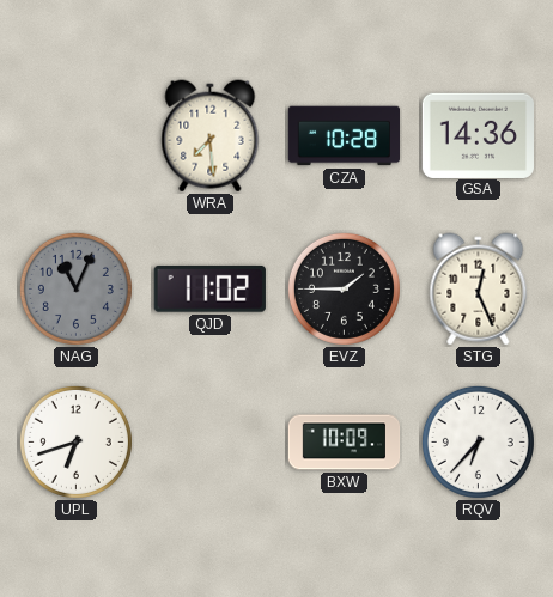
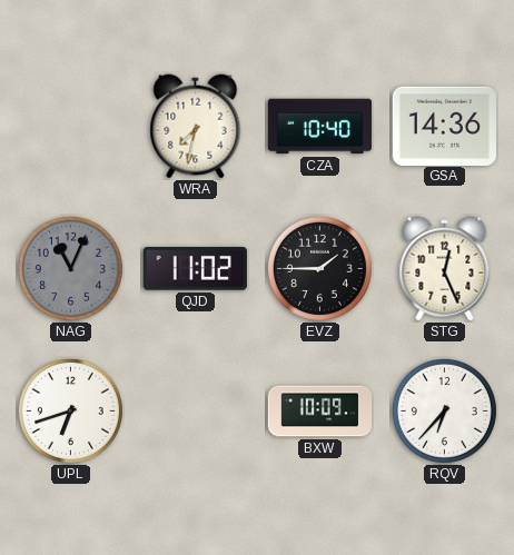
WRA: 7:29 -> 7:32 (196, 127)
CZA: 10:28 -> 10:40 (320, 127)
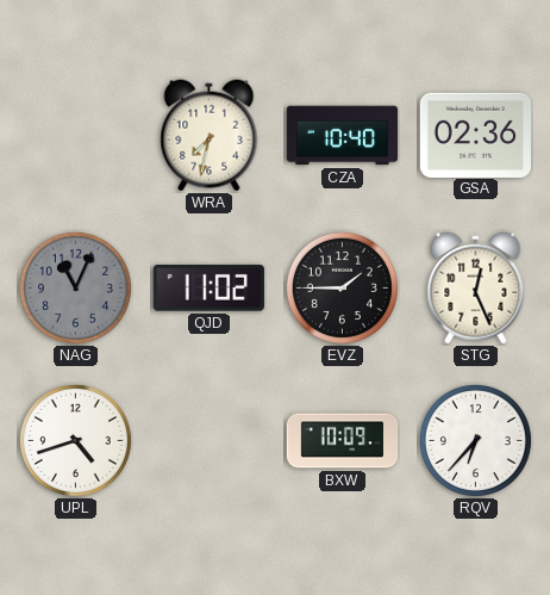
GSA: 14:36 -> 02:36 (475, 135)
UPL: 6:42 -> 4:42 (75, 440)
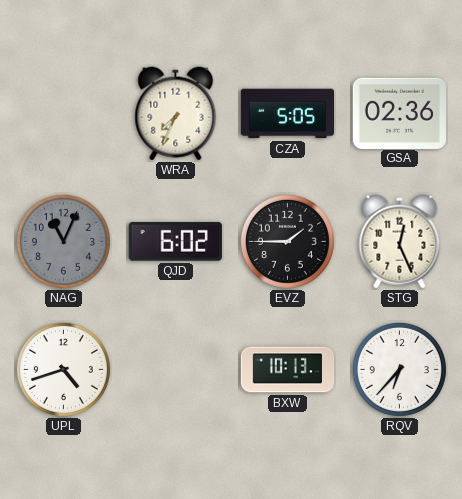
WRA: 7:32 -> 7:34 (176, 114)
CZA: 10:40 -> 5:05 (288, 114)
QJD: 11:02 -> 6:02 (175, 241)
BXW: 10:09 -> 10:13 (288, 370)
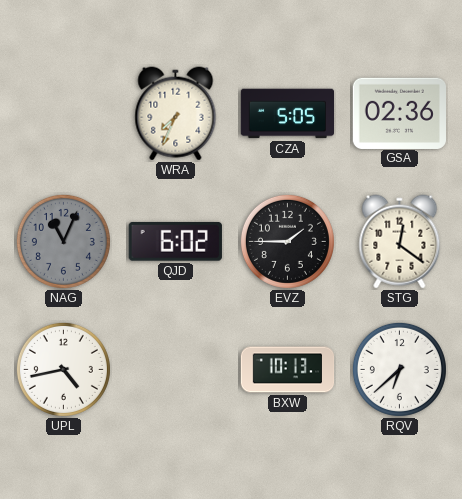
STG: 12:26 -> 12:21 (400, 242)
UPL: 4:42 -> 4:43 (63, 369)
RQV: 6:37 -> 6:38 (399, 369)
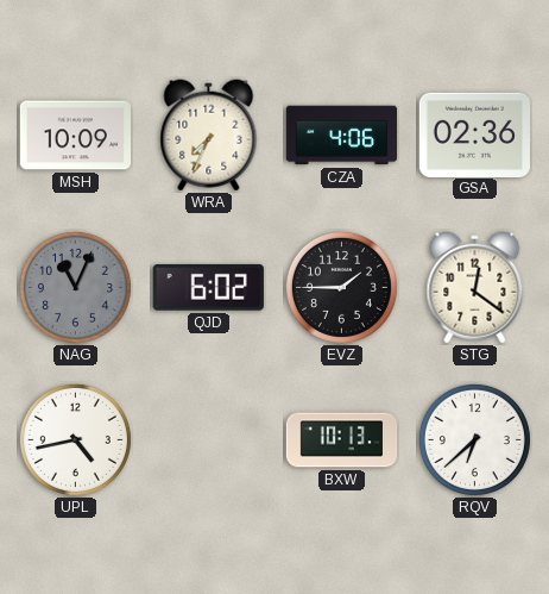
MSH: none -> 10:09 (75, 136)
CZA: 5:05 -> 4:06 (342, 136)
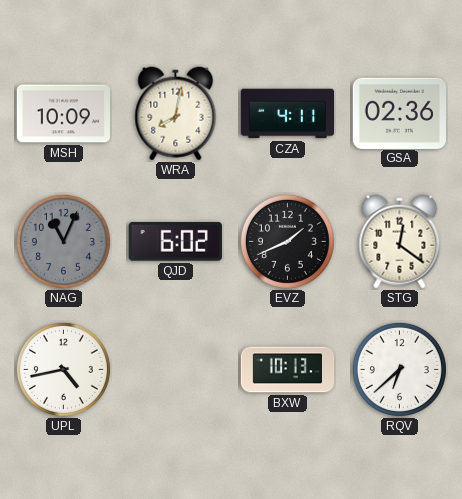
WRA: 7:34 -> 8:02 (176, 114)
CZA: 4:06 -> 4:11 (288, 114)
EVZ: 1:45 -> 1:41 (287, 241)
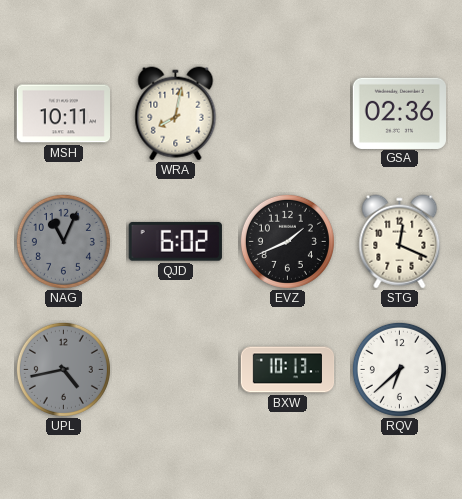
MSH: 10:09 -> 10:11 (63, 114)
CZA: 4:11 -> none (288, 114)
STG: 12:21 -> 12:19 (400, 242)
UPL dial: white -> grey (63, 369)
